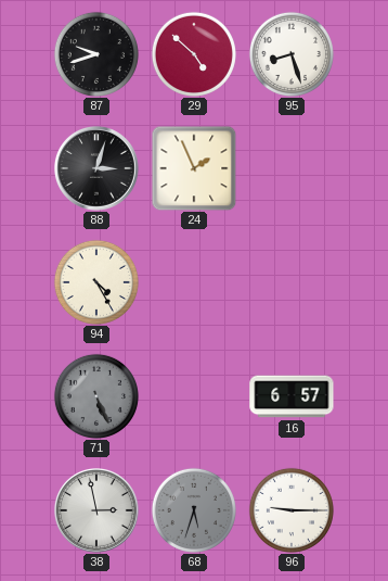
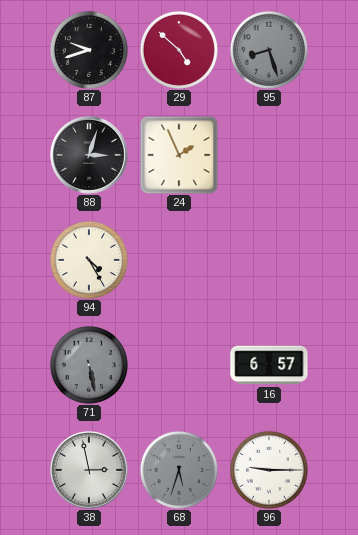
95 dial: white -> grey (269, 50)
71: 5:26 -> 5:28 (89, 365)
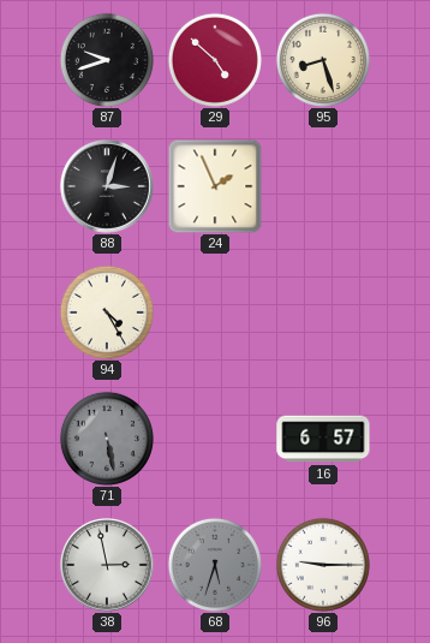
95 dial: grey -> cream (323, 60)
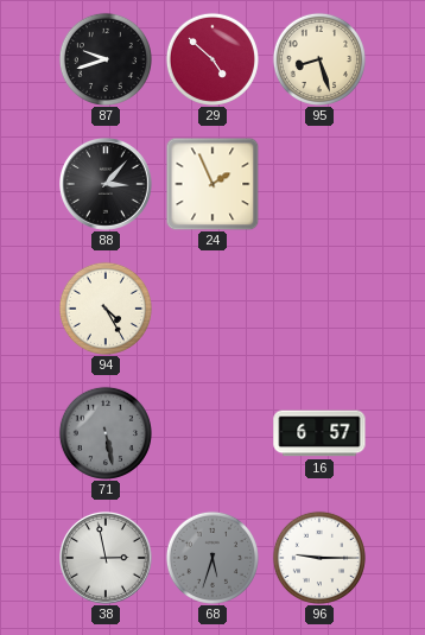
88: 3:03 -> 3:07 (107, 185)
